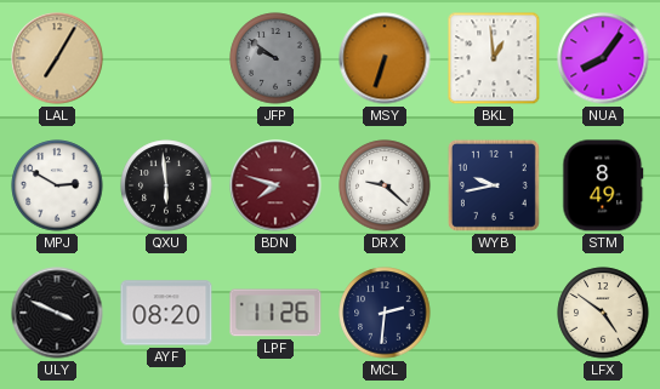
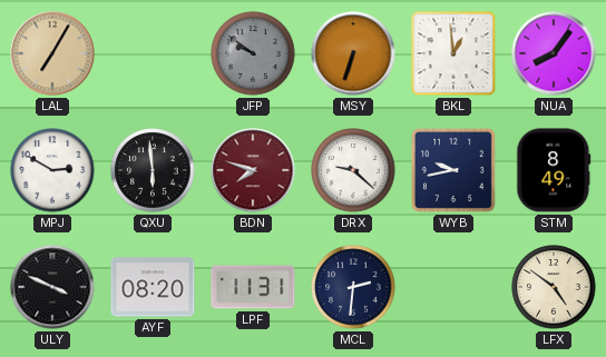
LPF: 11:26 -> 11:31 (253, 287)
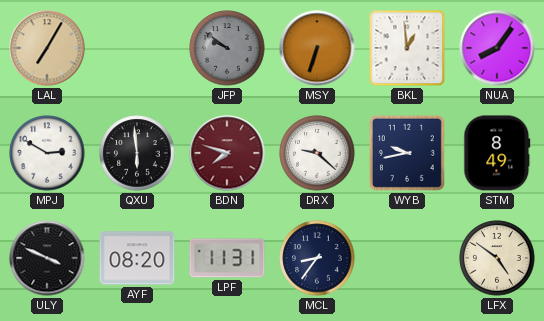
MCL: 2:31 -> 8:36 (317, 258)
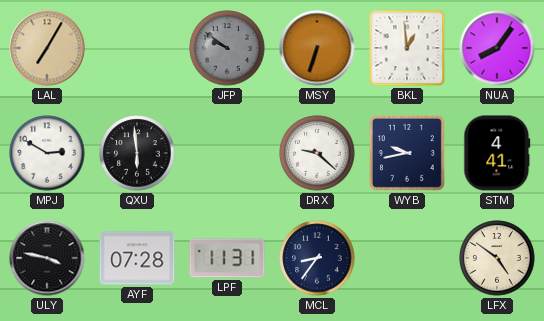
BDN: 7:48 -> none (227, 153)
STM: 8:49 -> 4:41 (497, 153)
ULY: 3:49 -> 3:47 (47, 258)
AYF: 08:20 -> 07:28 (137, 258)
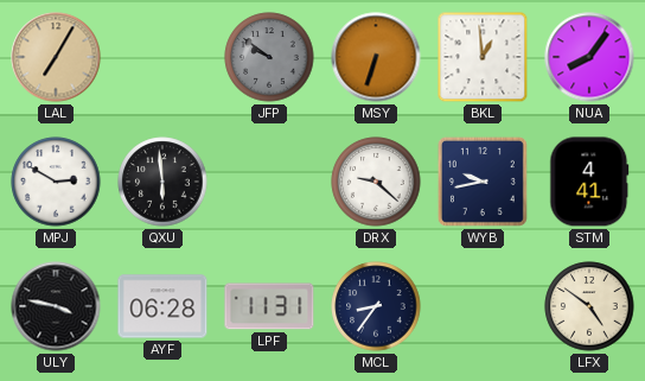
AYF: 07:28 -> 06:28 (162, 306)
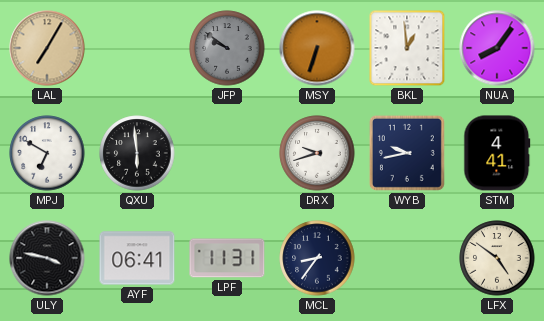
MPJ: 2:50 -> 6:50 (47, 153)
DRX: 9:22 -> 9:42 (317, 153)
AYF: 06:28 -> 06:41 (137, 258)
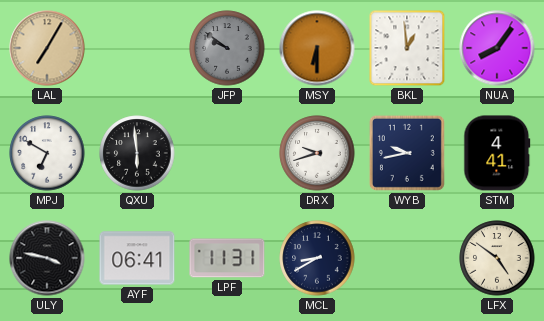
MSY: 6:33 -> 6:30 (317, 48)
MCL: 8:36 -> 8:40 (317, 258)
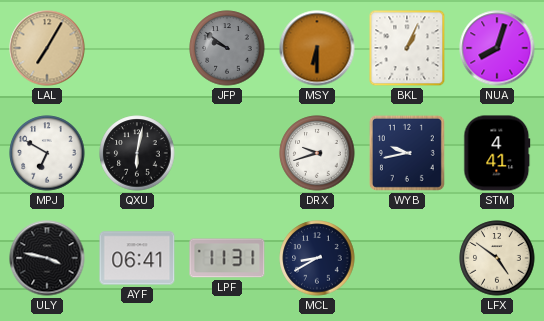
BKL: 12:59 -> 1:04 (407, 48)
NUA: 8:06 -> 8:03 (497, 48)
QXU: 5:59 -> 6:02 (137, 153)
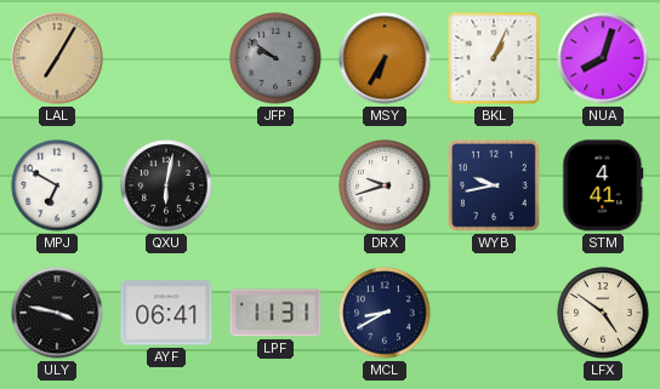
MSY: 6:30 -> 6:35 (385, 58)
